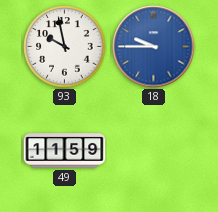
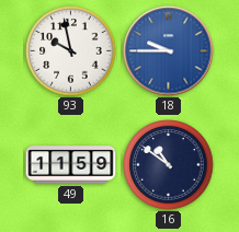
16: none -> 10:51 (169, 165)
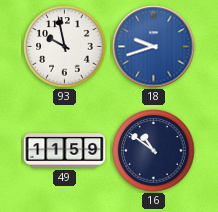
18: 9:45 -> 9:42 (154, 47)
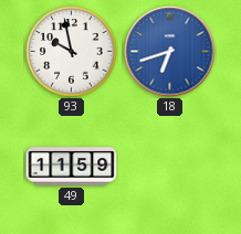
18: 9:42 -> 6:42 (170, 52)
16: 10:51 -> none (154, 151)
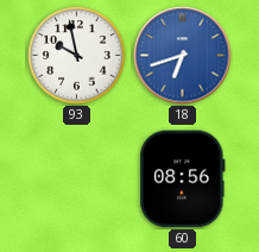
49: 11:59 -> none (72, 167)
60: none -> 08:56 (183, 179)
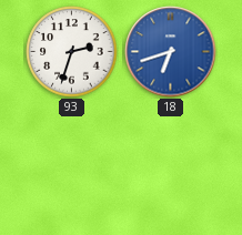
93: 9:58 -> 2:33 (72, 52)
60: 08:56 -> none (183, 179)
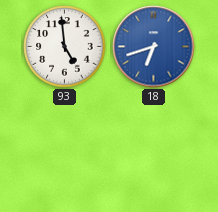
93: 2:33 -> 4:59 (65, 47)
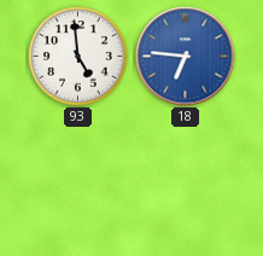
18: 6:42 -> 6:46 (186, 57)
